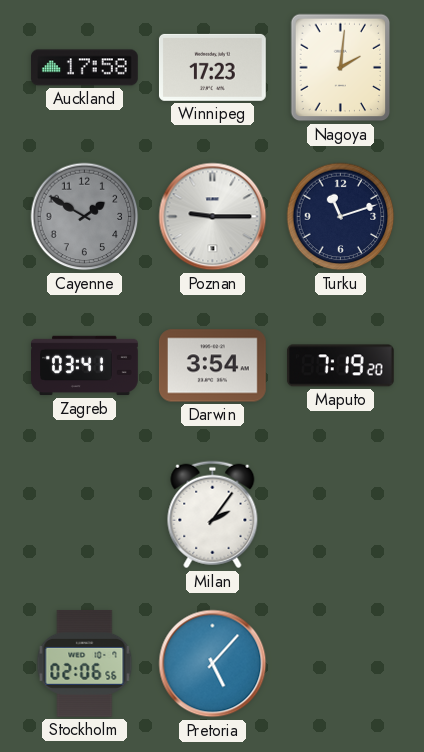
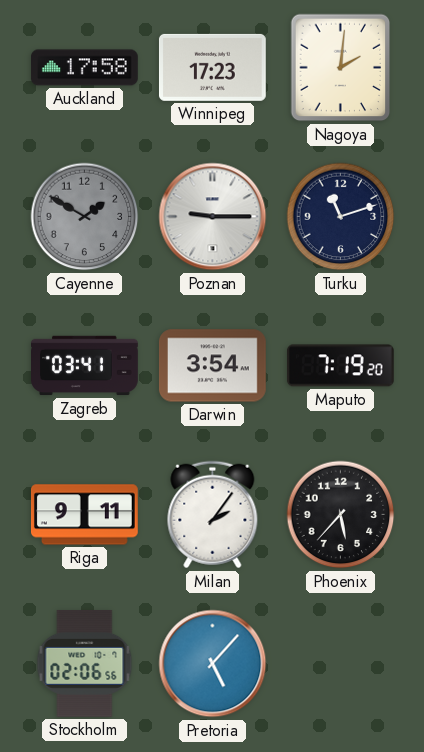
Riga: none -> 9:11 (85, 515)
Phoenix: none -> 5:37 (341, 515)
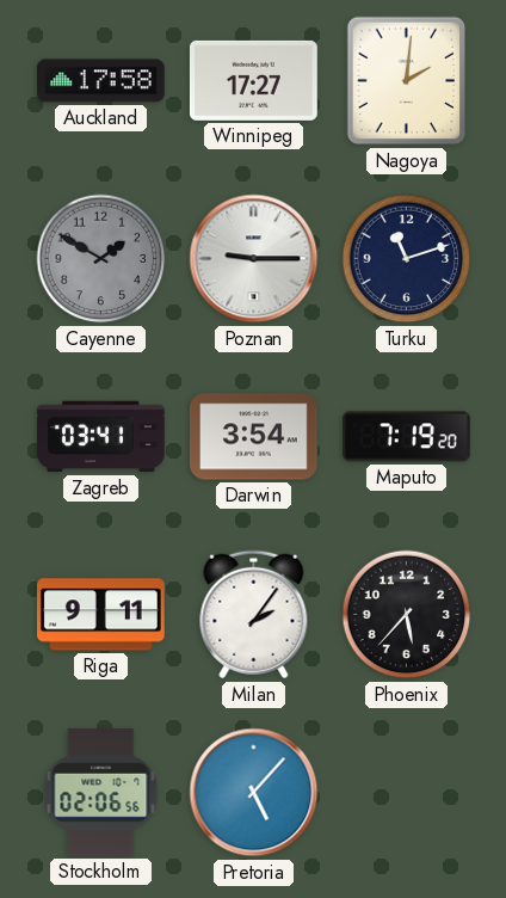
Winnipeg: 17:23 -> 17:27 (253, 80)
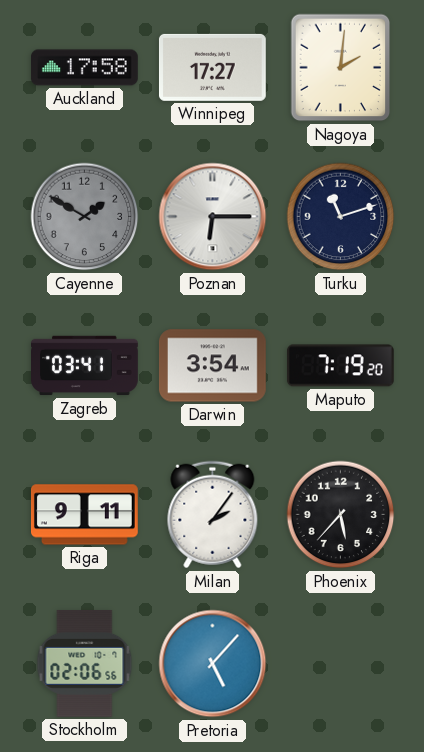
Poznan: 9:15 -> 6:15 (213, 217)
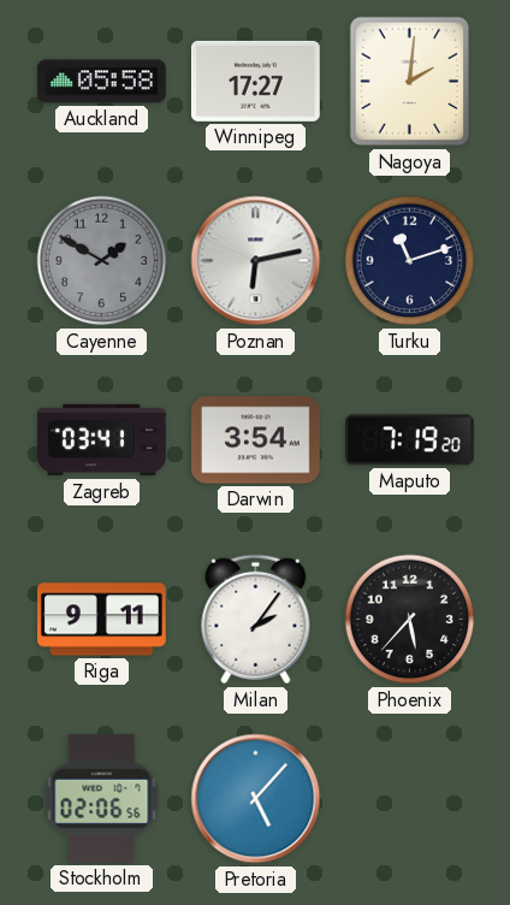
Auckland: 17:58 -> 05:58 (102, 82)
Poznan: 6:15 -> 6:13 (256, 261)
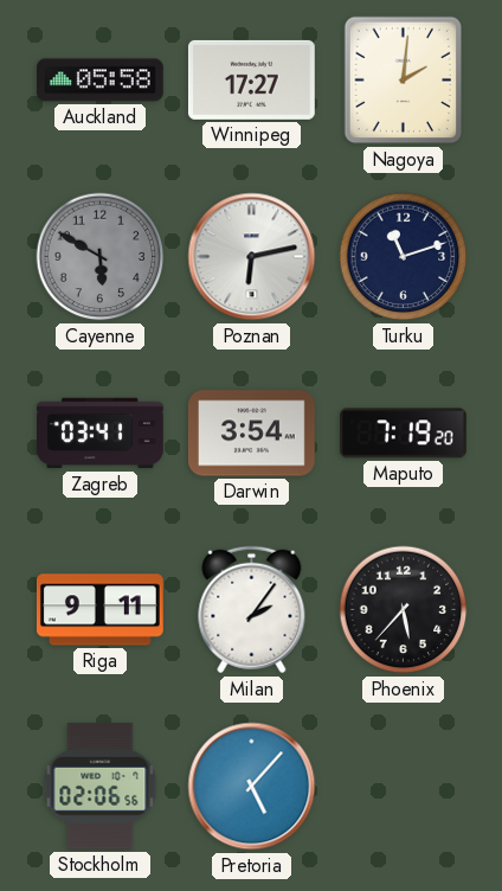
Cayenne: 1:50 -> 5:50 (101, 257)
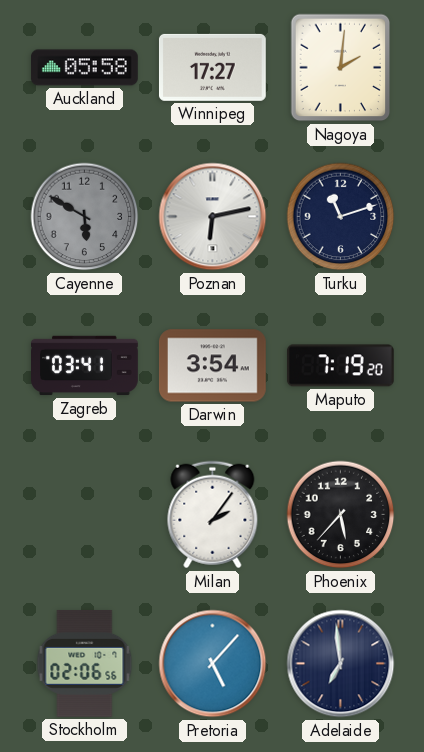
Riga: 9:11 -> none (101, 610)
Adelaide: none -> 6:59 (341, 664)
